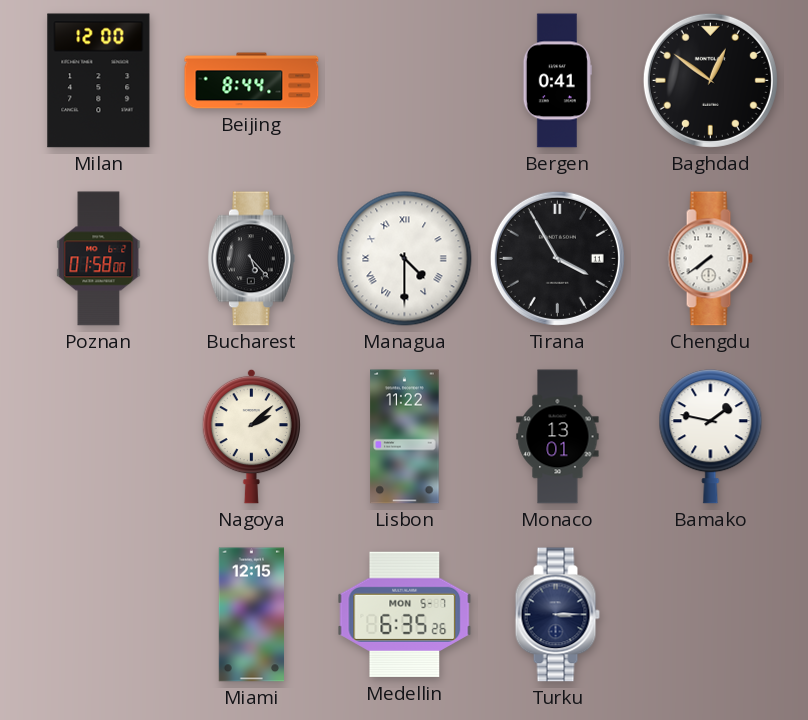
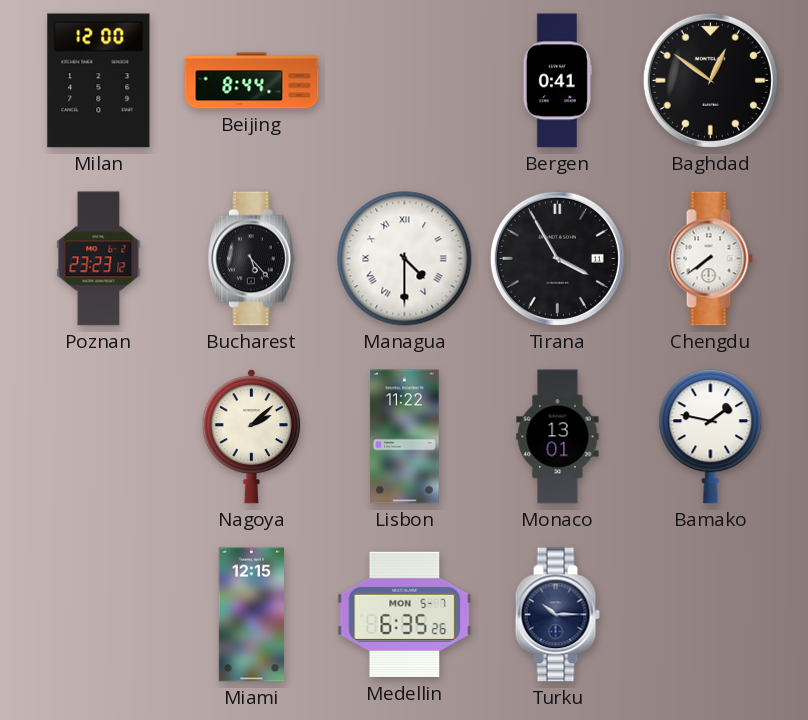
Poznan: 01:58 -> 23:23 (99, 259)
Turku: 3:15 -> 10:15 (557, 615)
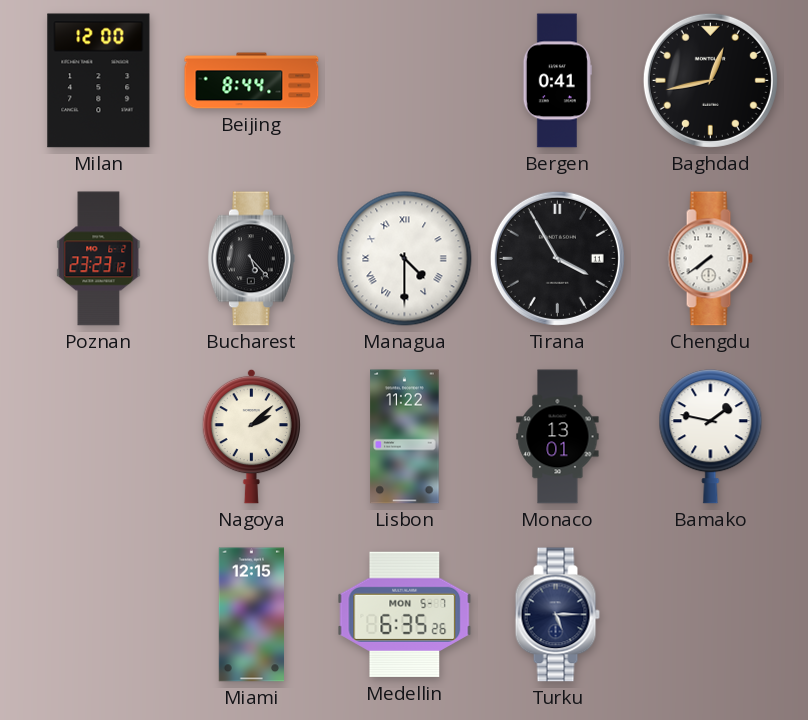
Baghdad: 12:51 -> 12:43 (710, 80)
Turku: 10:15 -> 5:15 (557, 615)
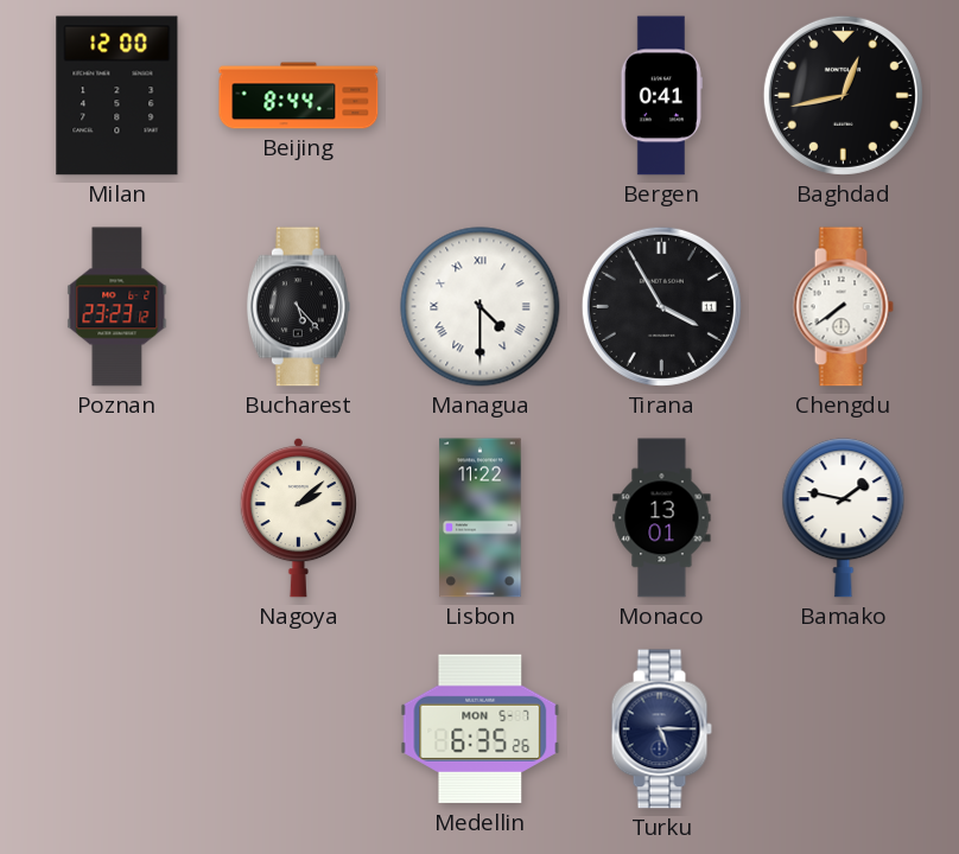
Miami: 12:15 -> none (251, 615)
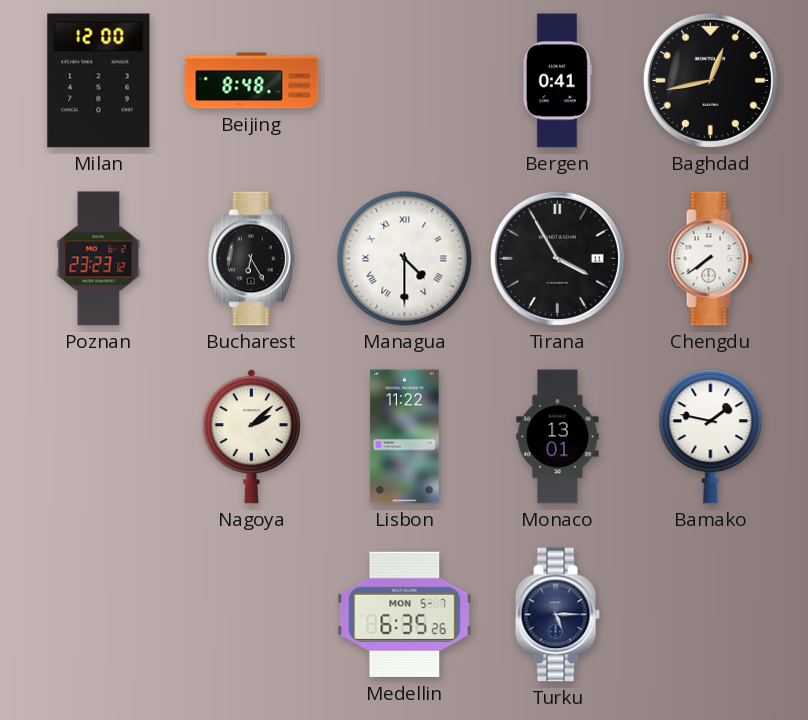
Beijing: 8:44 -> 8:48 (252, 81)
Bucharest: 5:23 -> 6:25 (251, 259)
